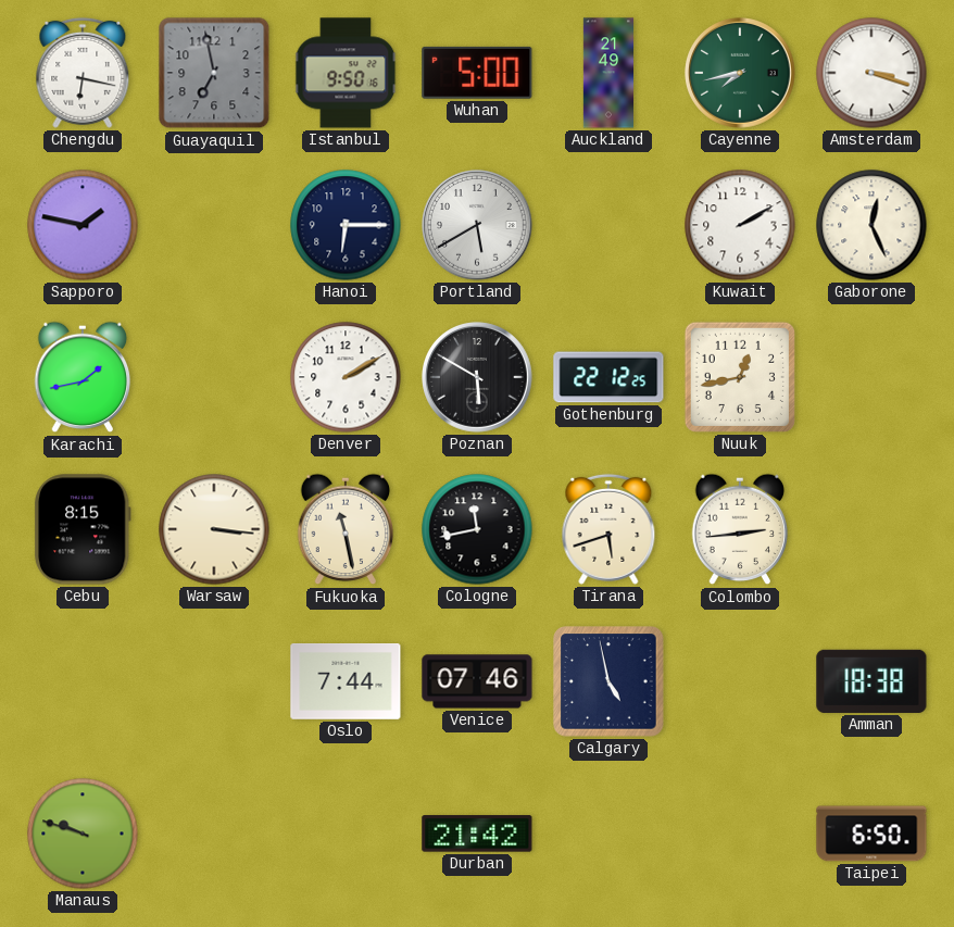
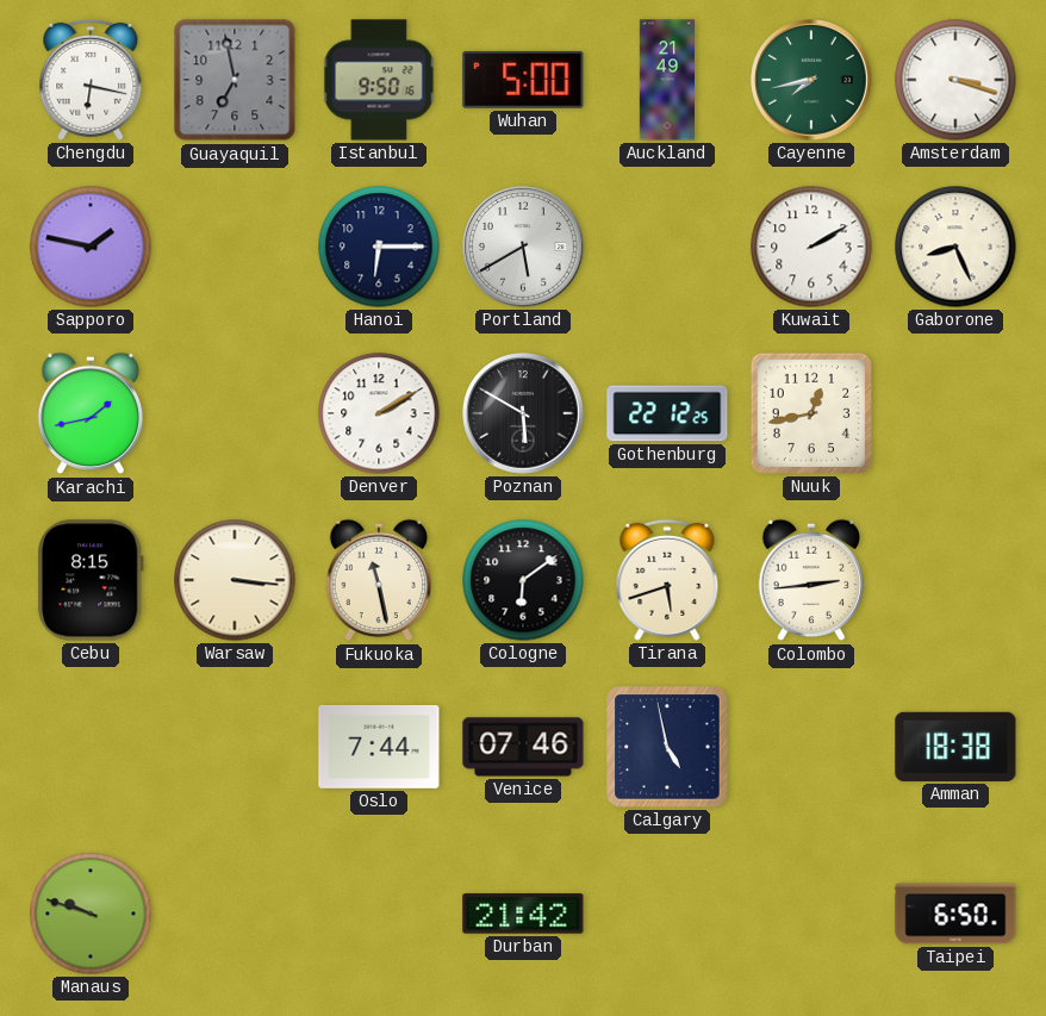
Gaborone: 12:26 -> 8:26 (955, 247)
Cologne: 11:43 -> 6:09 (523, 580)
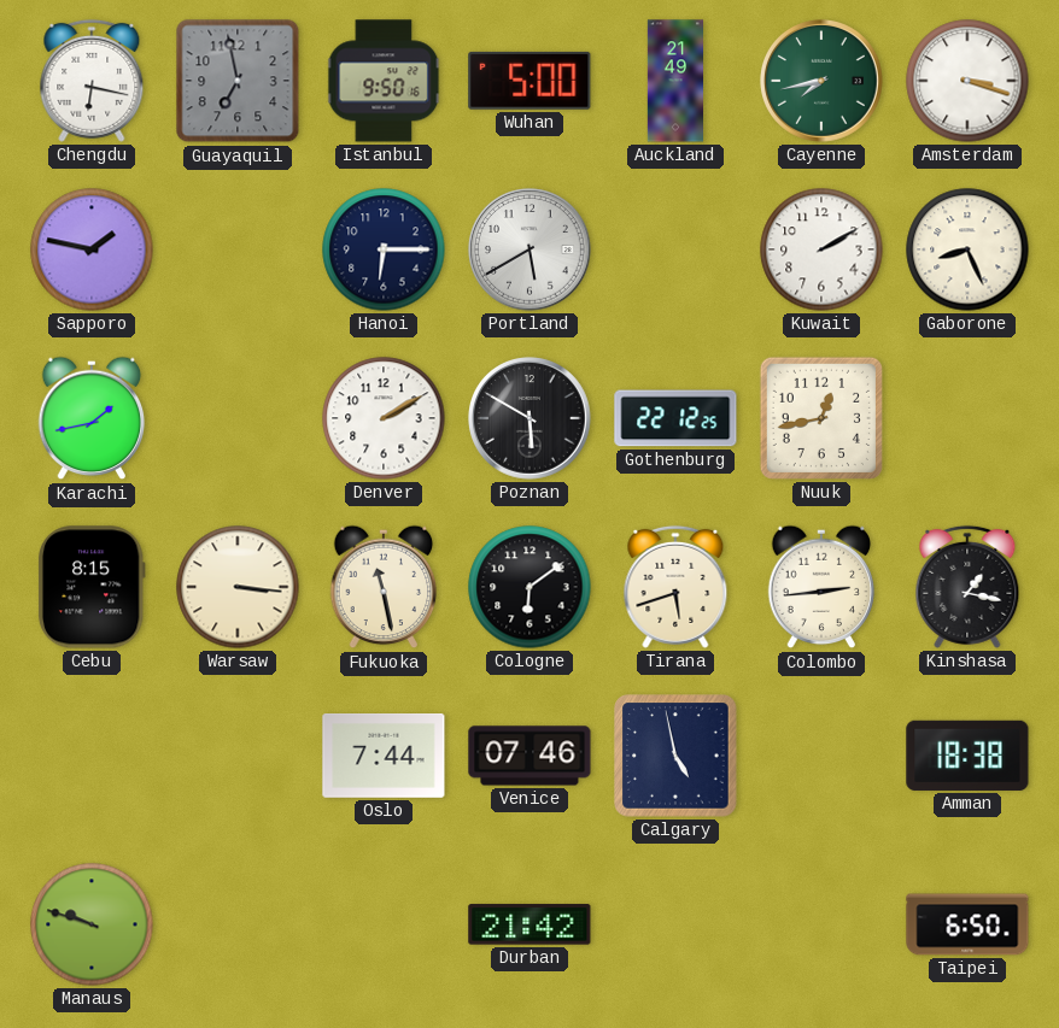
Kinshasa: none -> 1:17 (967, 587)
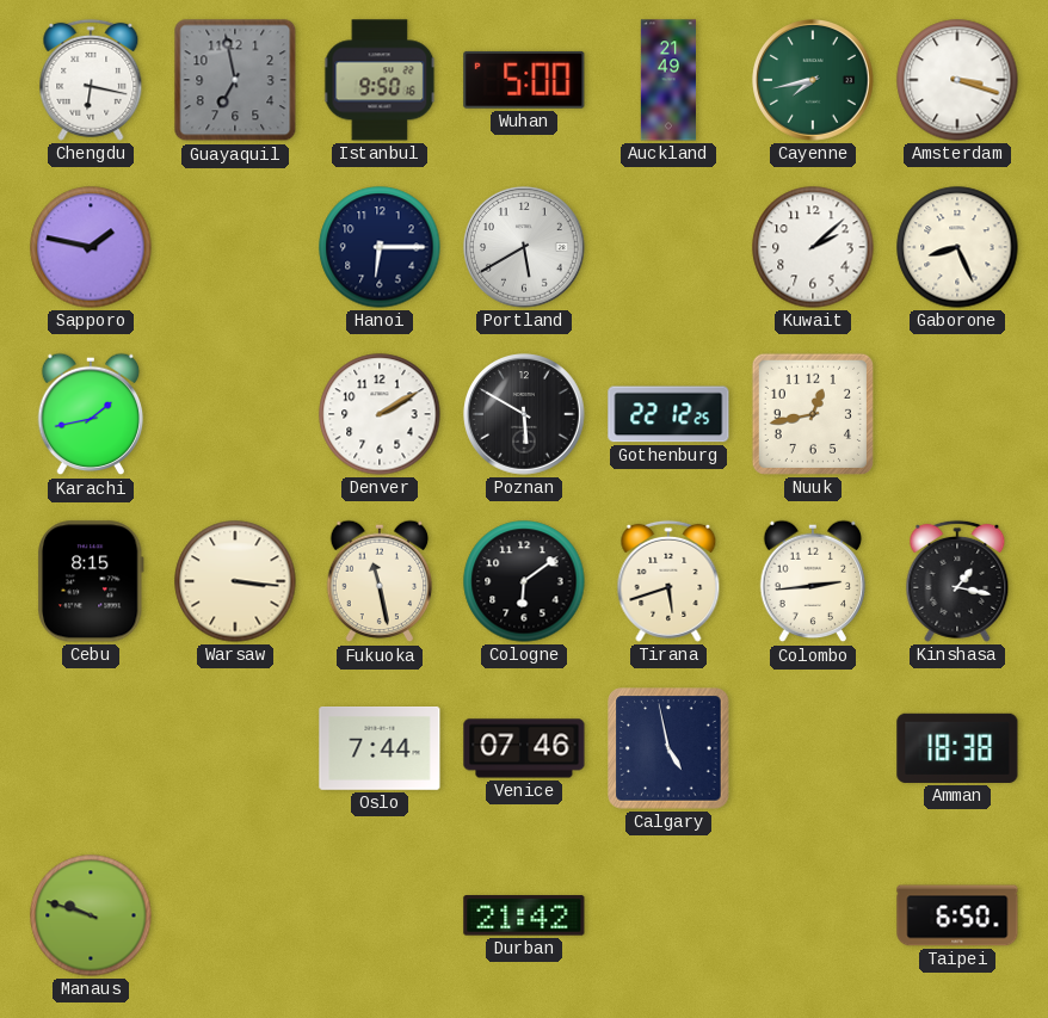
Kuwait: 2:10 -> 2:08 (813, 247)
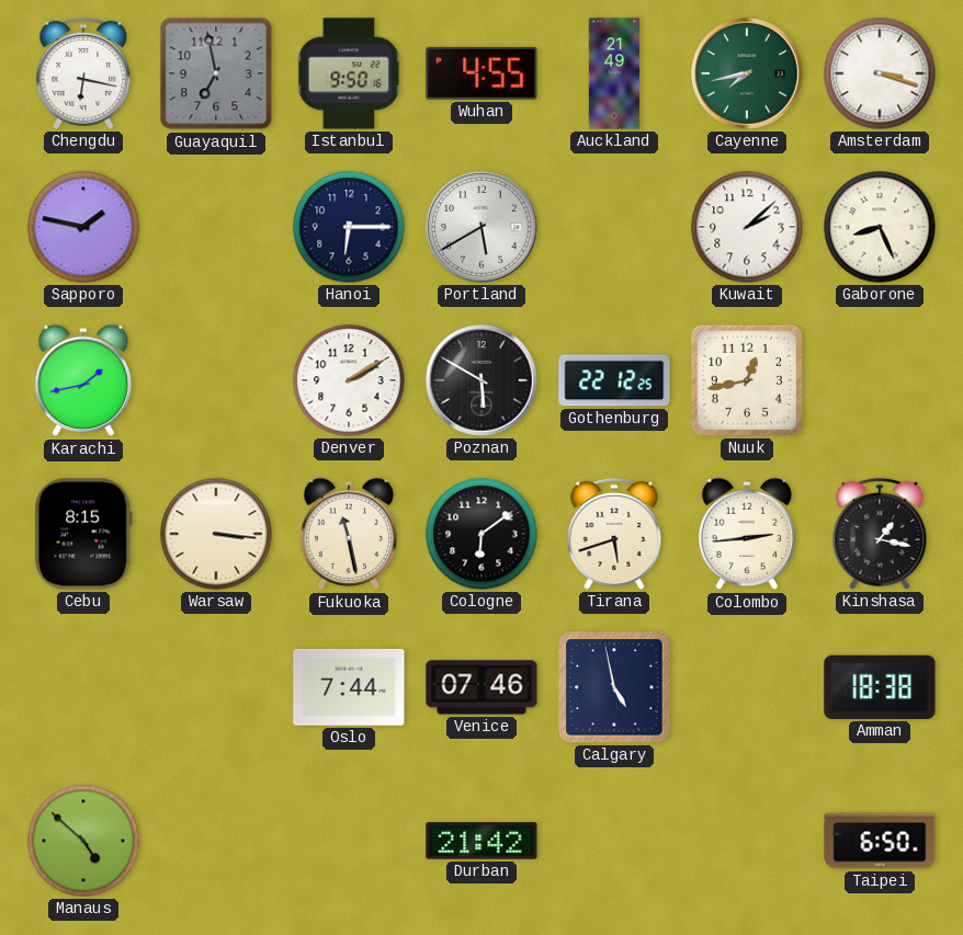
Wuhan: 5:00 -> 4:55 (482, 73)
Manaus: 9:48 -> 4:52 (83, 841)
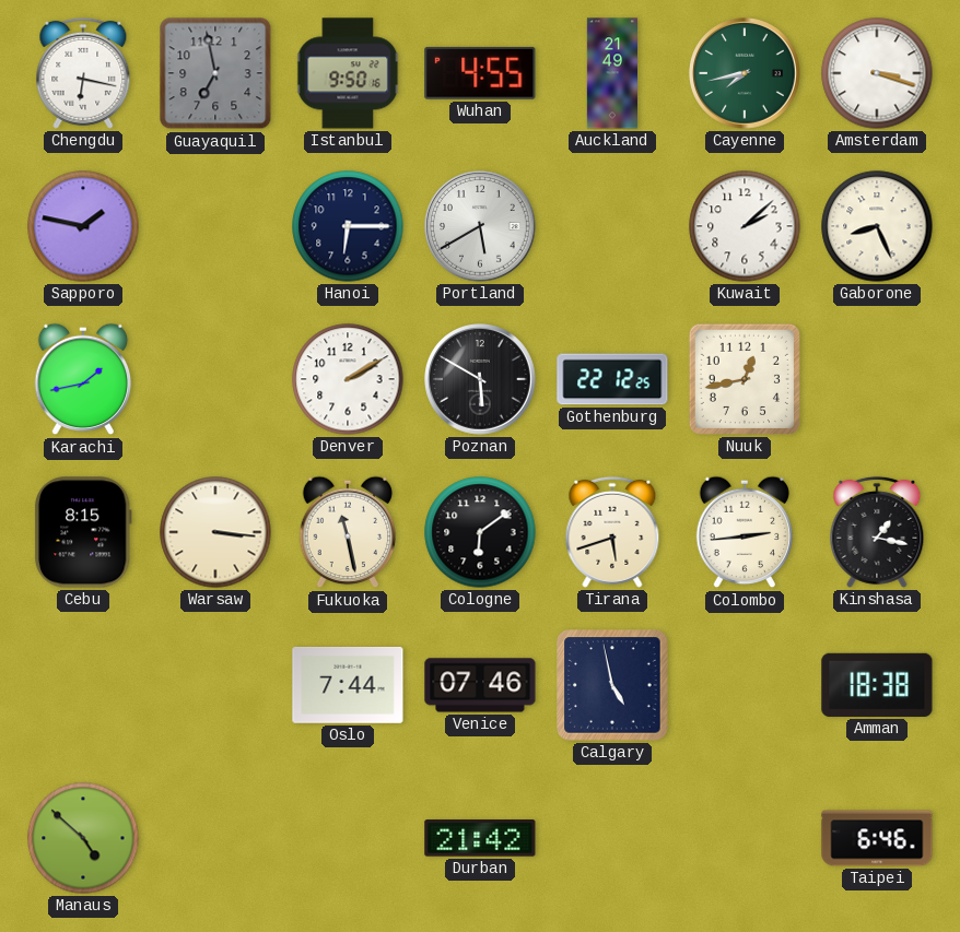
Taipei: 6:50 -> 6:46 (877, 838)
